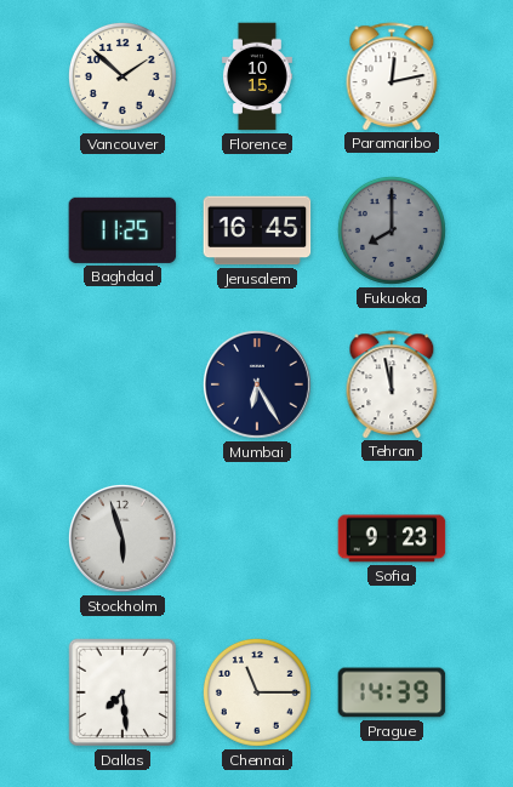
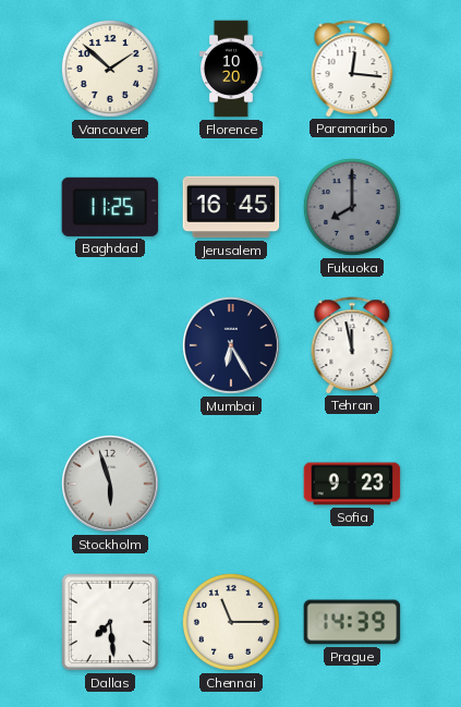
Florence: 10:15 -> 10:20 (231, 69)
Paramaribo: 12:13 -> 12:16 (352, 69)
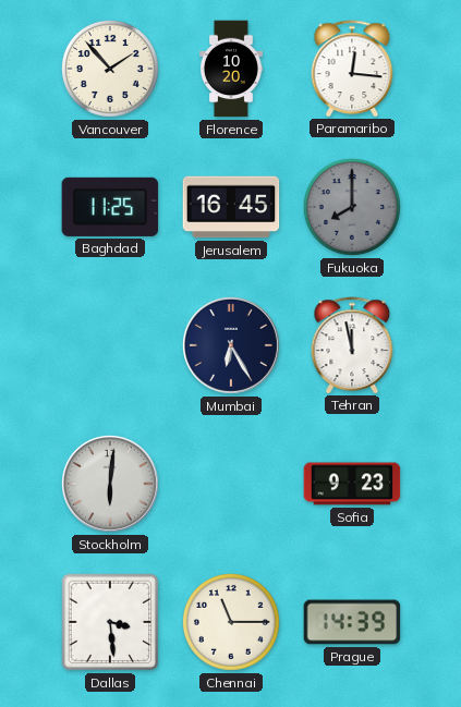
Vancouver: 1:52 -> 1:53 (110, 69)
Stockholm: 5:57 -> 6:01 (110, 484)
Dallas: 7:29 -> 3:29 (110, 622)
